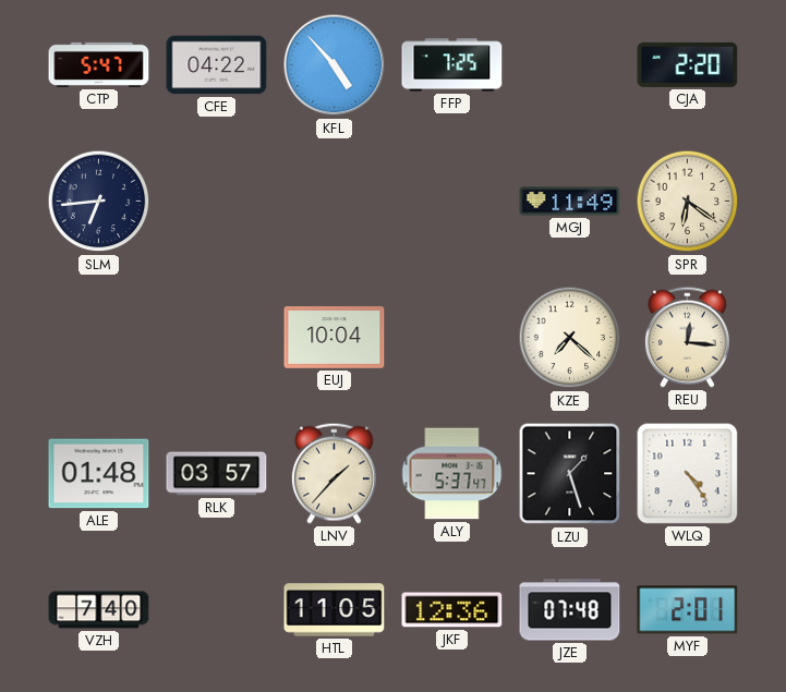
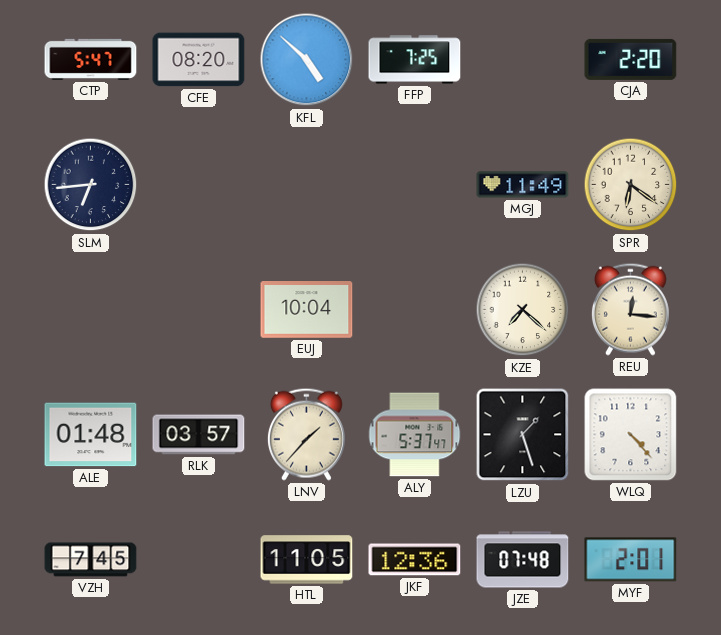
CFE: 04:22 -> 08:20 (199, 60)
KFL: 4:53 -> 4:52 (307, 60)
WLQ: 4:24 -> 4:23 (631, 435)
VZH: 7:40 -> 7:45 (91, 560)
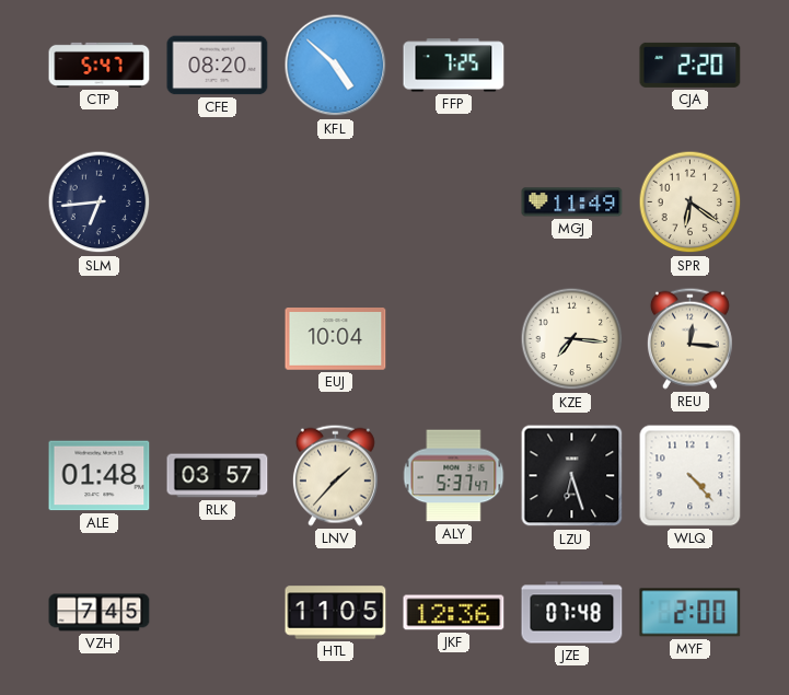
KZE: 7:22 -> 7:16 (572, 339)
LZU: 1:27 -> 6:27 (572, 476)
MYF: 2:01 -> 2:00 (691, 613)
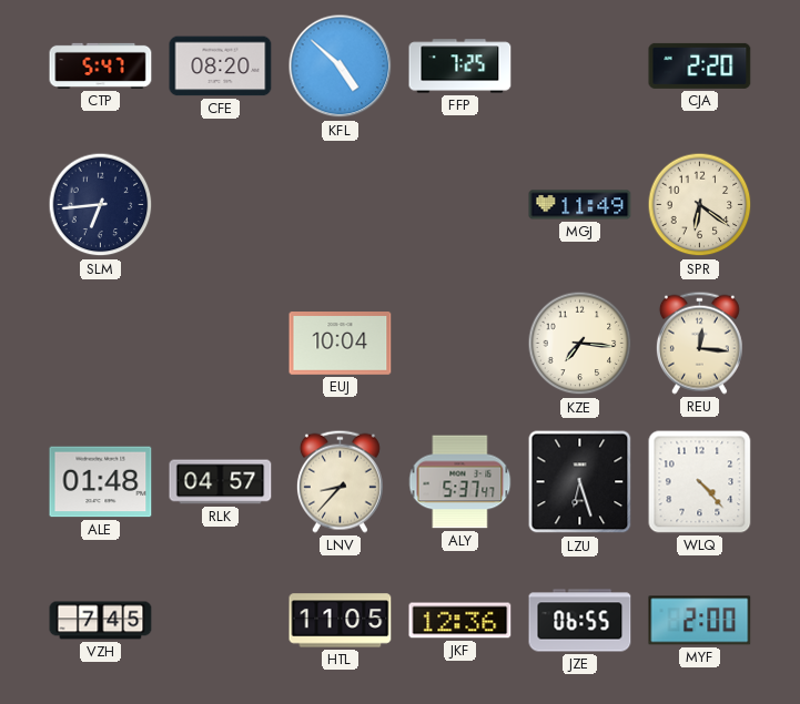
RLK: 03:57 -> 04:57 (221, 482)
LNV: 1:37 -> 8:37 (340, 481)
JZE: 07:48 -> 06:55 (580, 621)
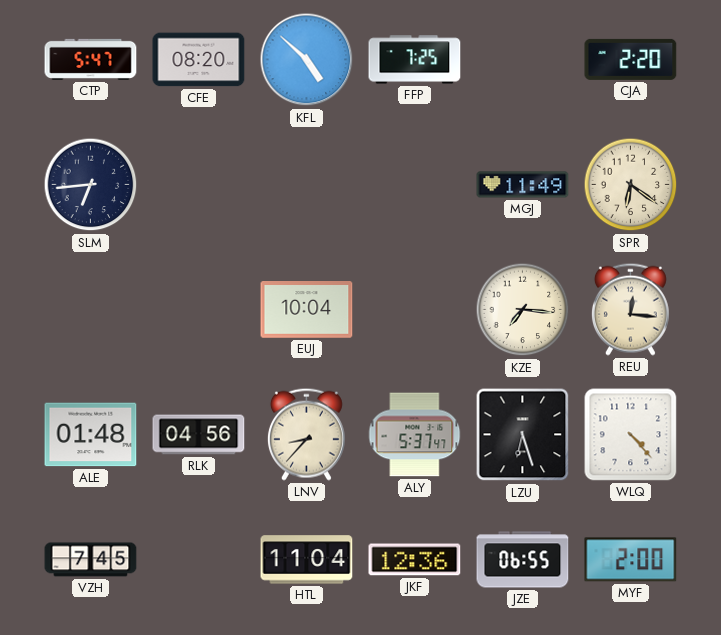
RLK: 04:57 -> 04:56 (199, 435)
HTL: 11:05 -> 11:04 (307, 560)
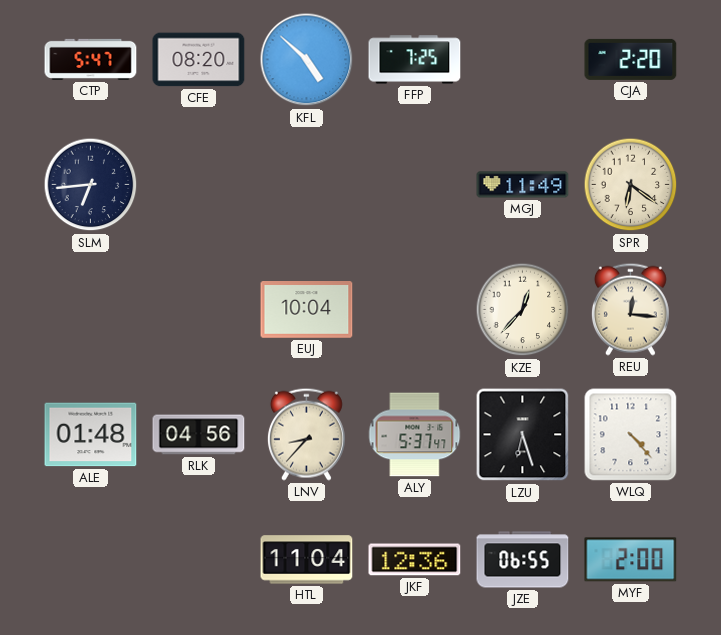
KZE: 7:16 -> 12:37 (523, 310)
VZH: 7:45 -> none (91, 560)
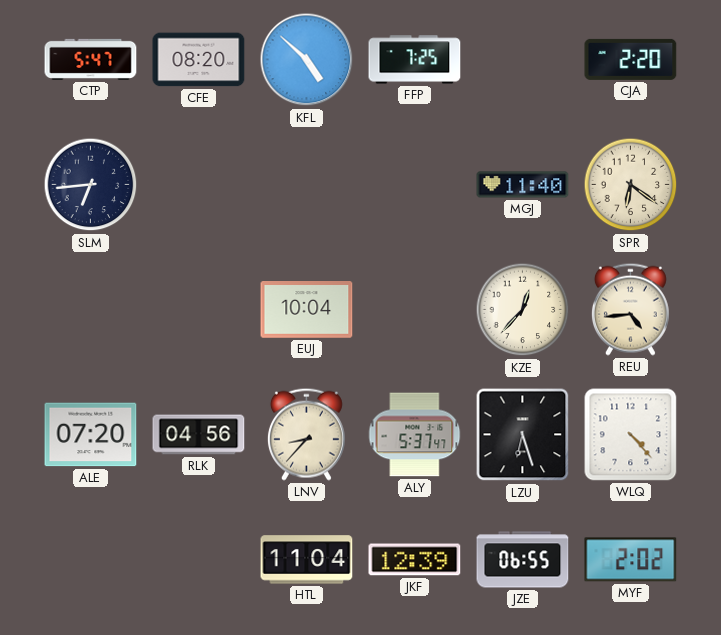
MGJ: 11:49 -> 11:40 (523, 185)
REU: 12:16 -> 4:44 (630, 309)
ALE: 01:48 -> 07:20 (91, 435)
JKF: 12:36 -> 12:39 (415, 560)
MYF: 2:00 -> 2:02 (631, 560)
